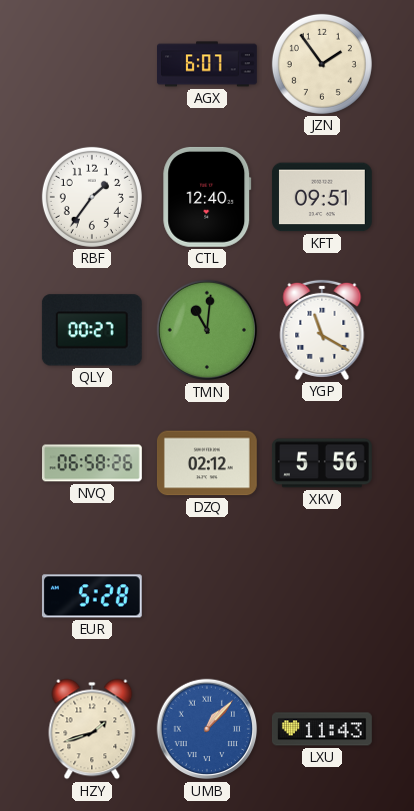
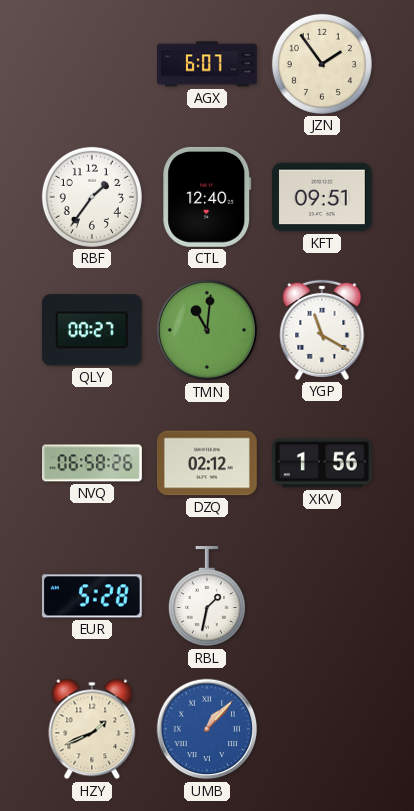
XKV: 5:56 -> 1:56 (322, 463)
RBL: none -> 1:32 (207, 596)
HZY: 1:42 -> 1:41 (92, 729)
LXU: 11:43 -> none (322, 729)
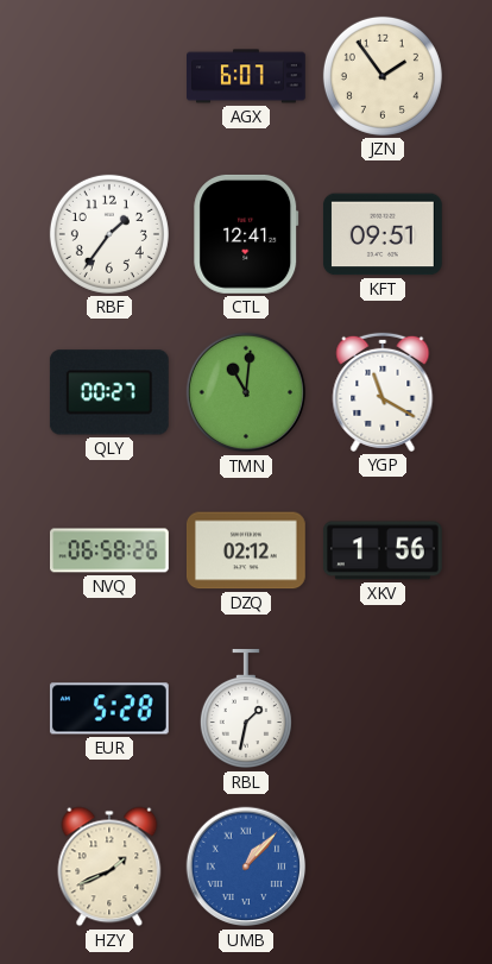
CTL: 12:40 -> 12:41 (246, 234)
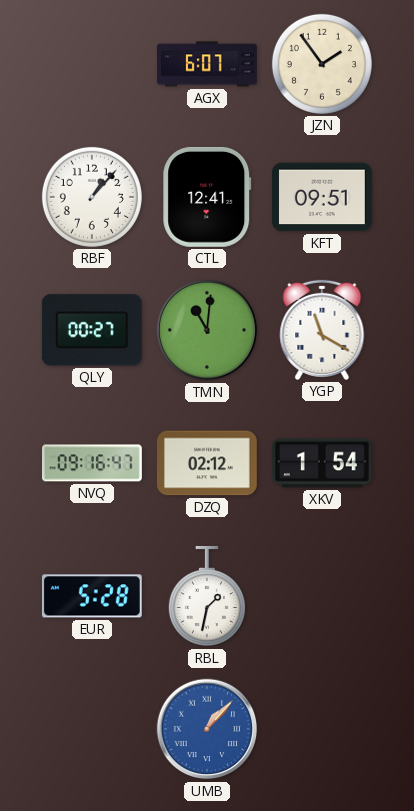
RBF: 1:36 -> 1:07 (92, 197)
NVQ: 06:58 -> 09:16 (93, 463)
XKV: 1:56 -> 1:54 (322, 463)
HZY: 1:41 -> none (109, 867)
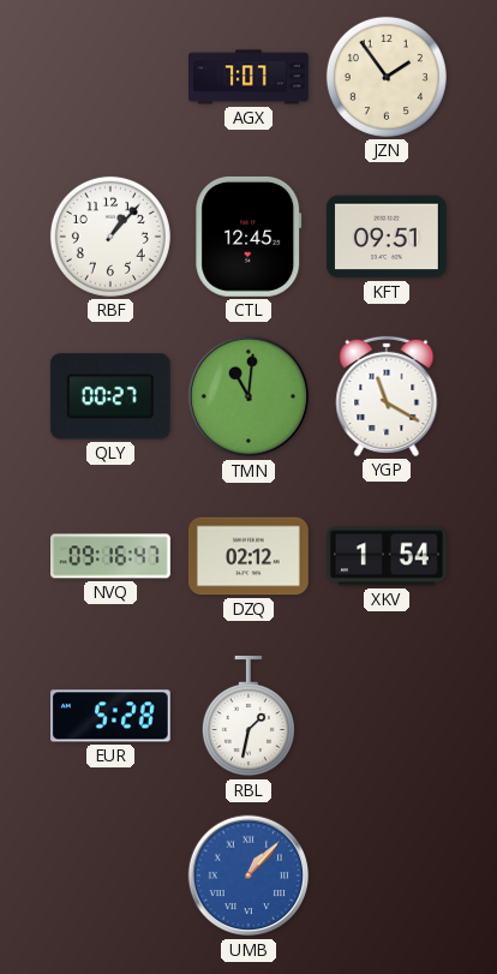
AGX: 6:07 -> 7:07 (250, 77)
CTL: 12:41 -> 12:45 (248, 237)
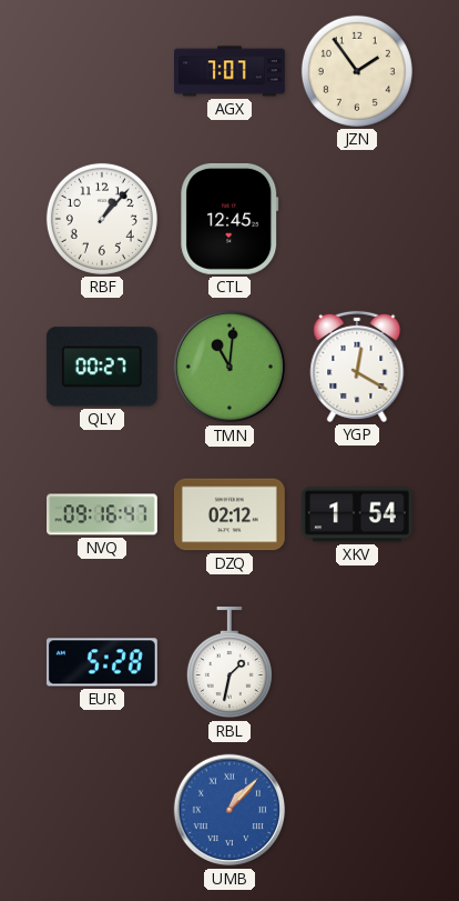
KFT: 09:51 -> none (387, 237)
YGP: 11:20 -> 12:20 (357, 367)
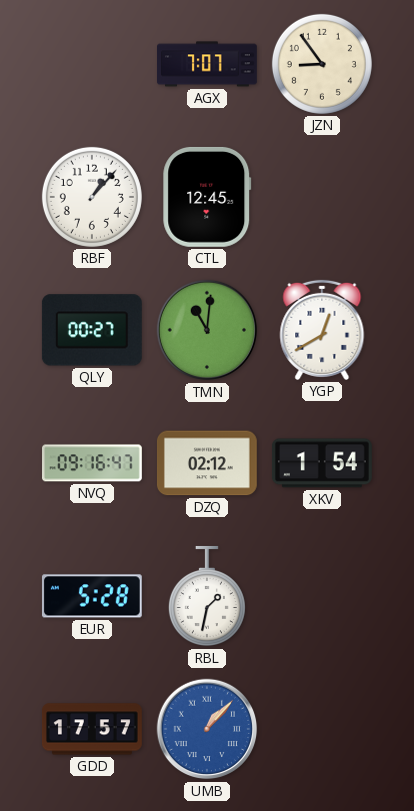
JZN: 1:54 -> 8:54 (322, 64)
YGP: 12:20 -> 12:40 (322, 330)
GDD: none -> 17:57 (93, 729)
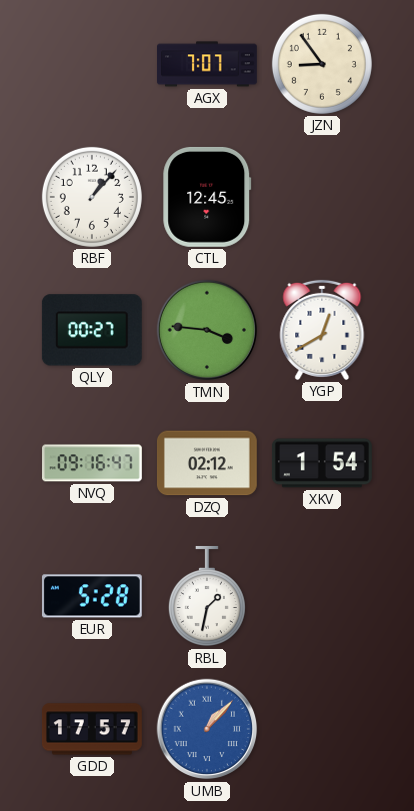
TMN: 11:01 -> 3:46 (207, 330)
